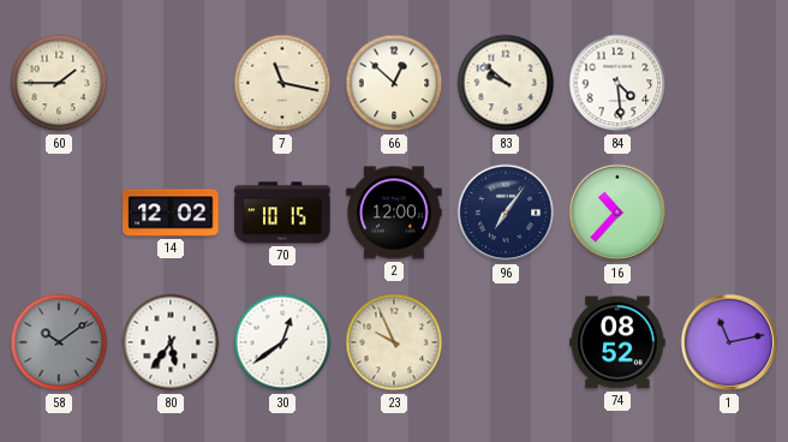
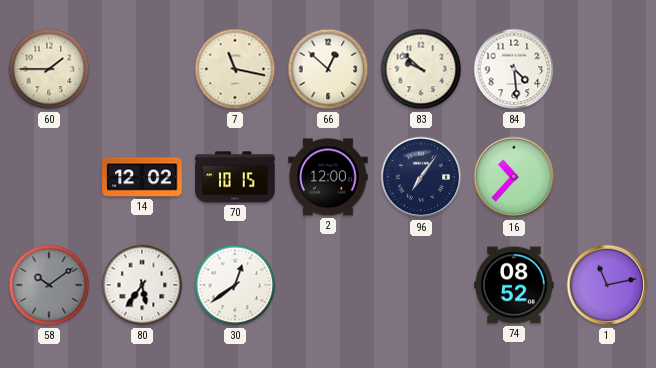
23: 9:56 -> none (394, 342)
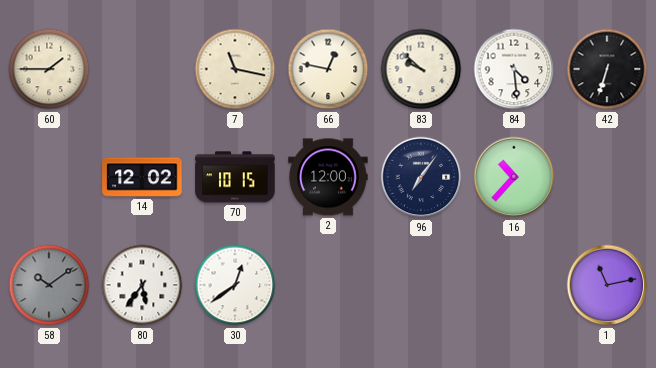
66: 12:52 -> 12:47 (328, 69)
42: none -> 6:33 (607, 69)
74: 08:52 -> none (514, 285)
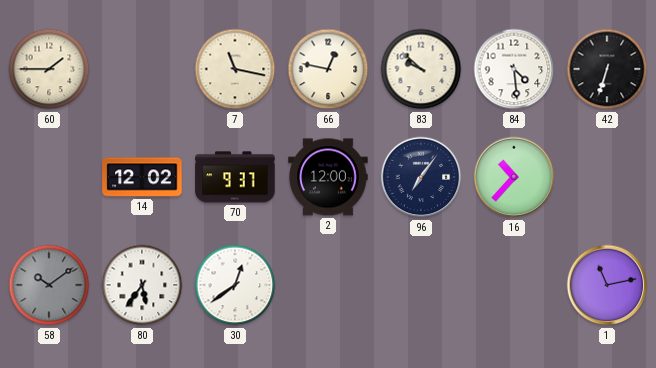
70: 10:15 -> 9:37 (235, 177)
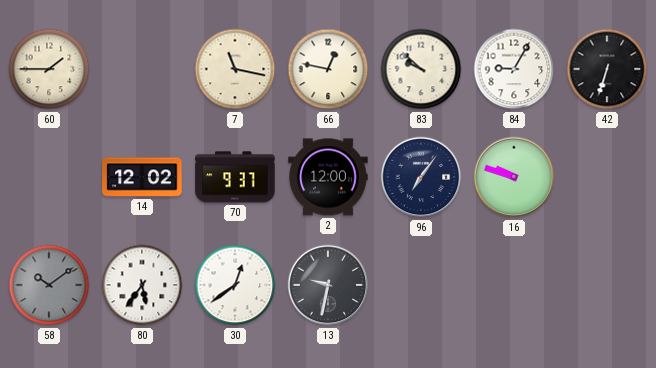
84: 4:29 -> 9:05 (514, 69)
16: 10:37 -> 9:48 (514, 177)
13: none -> 9:32 (328, 285)
1: 11:13 -> none (607, 285)
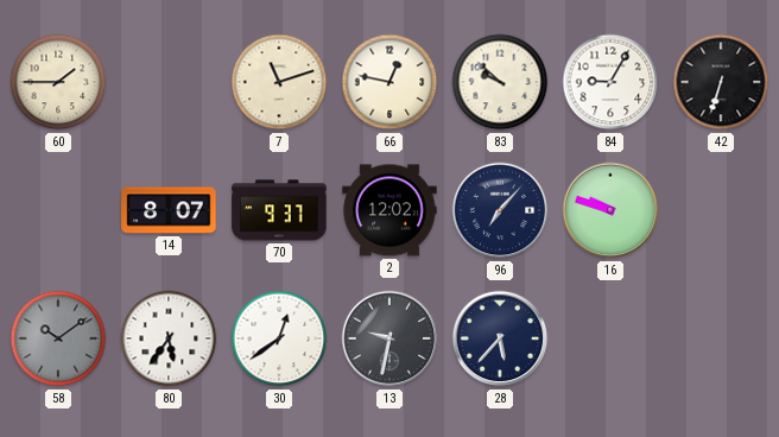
7: 11:17 -> 11:12 (279, 82)
14: 12:02 -> 8:07 (169, 210)
2: 12:00 -> 12:02 (389, 210)
96: 7:06 -> 7:07 (500, 210)
28: none -> 5:37 (500, 338)
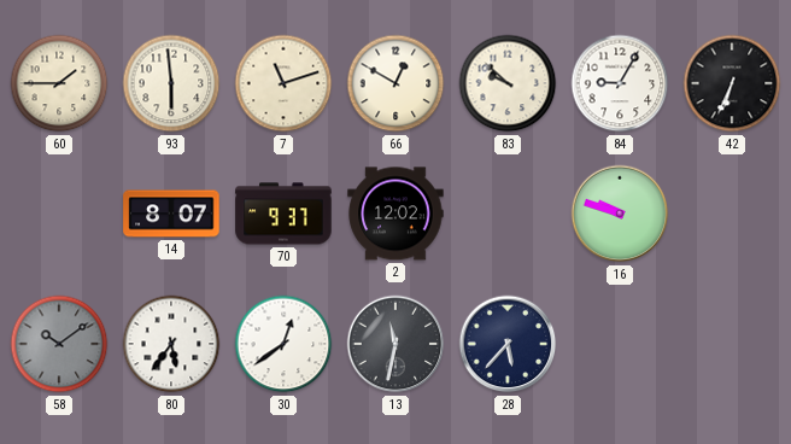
93: none -> 5:59 (171, 83)
66: 12:47 -> 12:50 (395, 83)
42: 6:33 -> 6:34 (732, 83)
96: 7:07 -> none (500, 210)
13: 9:32 -> 11:32 (395, 344)
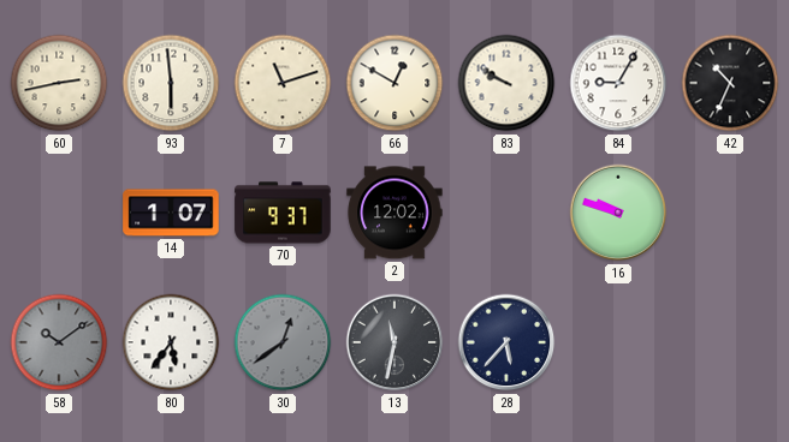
60: 1:45 -> 2:43 (59, 83)
83: 9:52 -> 9:50 (506, 83)
42: 6:34 -> 10:34 (730, 83)
14: 8:07 -> 1:07 (171, 213)
30 dial: white -> grey (283, 342)
